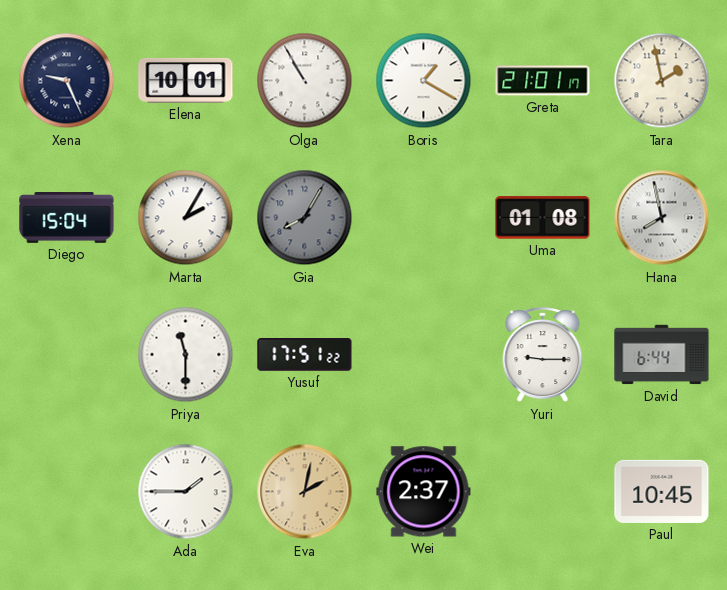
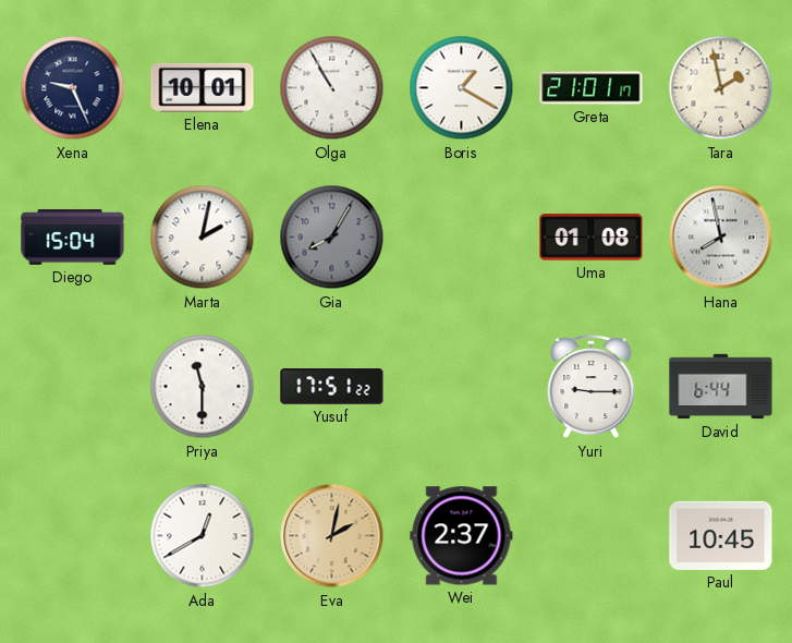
Marta: 2:05 -> 2:02 (203, 238)
Ada: 1:45 -> 12:40 (203, 536)
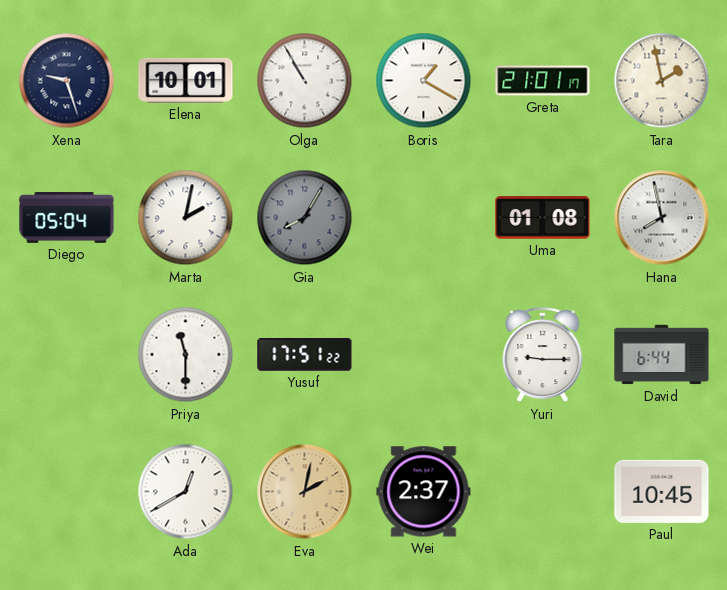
Xena: 9:26 -> 9:27 (67, 81)
Diego: 15:04 -> 05:04 (67, 218)
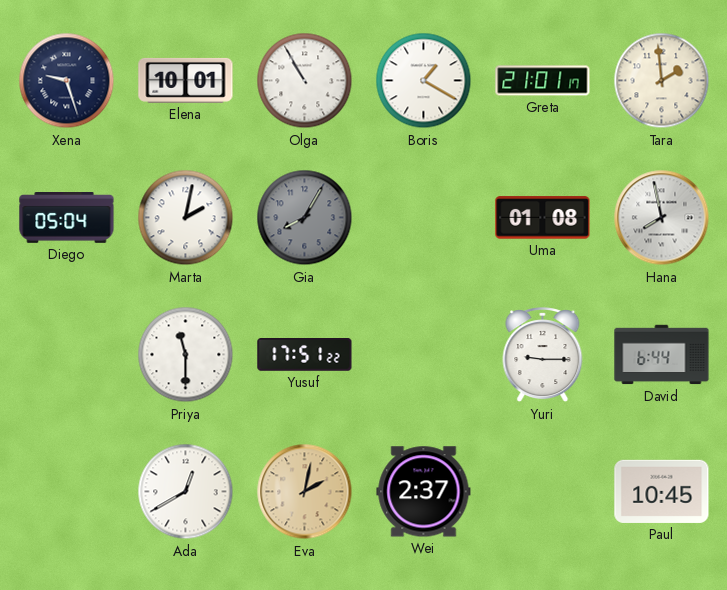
Tara: 1:58 -> 1:59 (662, 81)
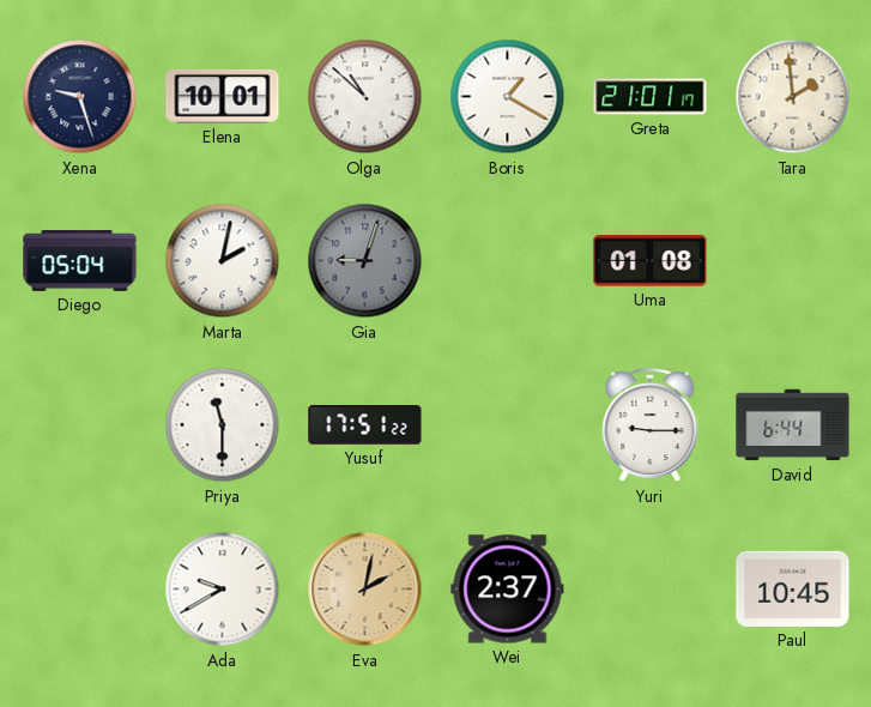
Olga: 10:55 -> 10:52 (365, 97)
Gia: 8:05 -> 9:03 (365, 261)
Hana: 7:58 -> none (662, 218)
Ada: 12:40 -> 9:40 (223, 590)
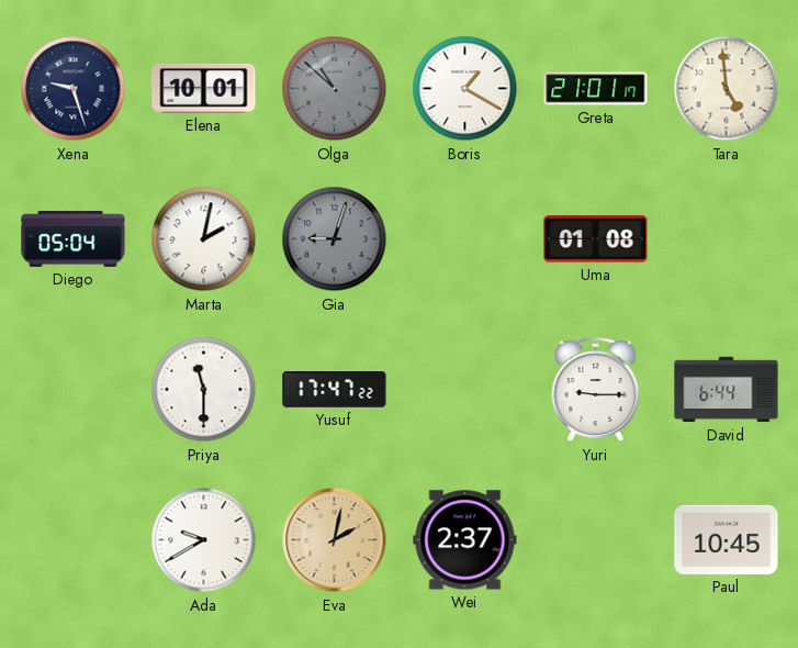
Olga dial: white -> grey (335, 89)
Tara: 1:59 -> 4:59 (727, 89)
Yusuf: 17:51 -> 17:47 (335, 390)
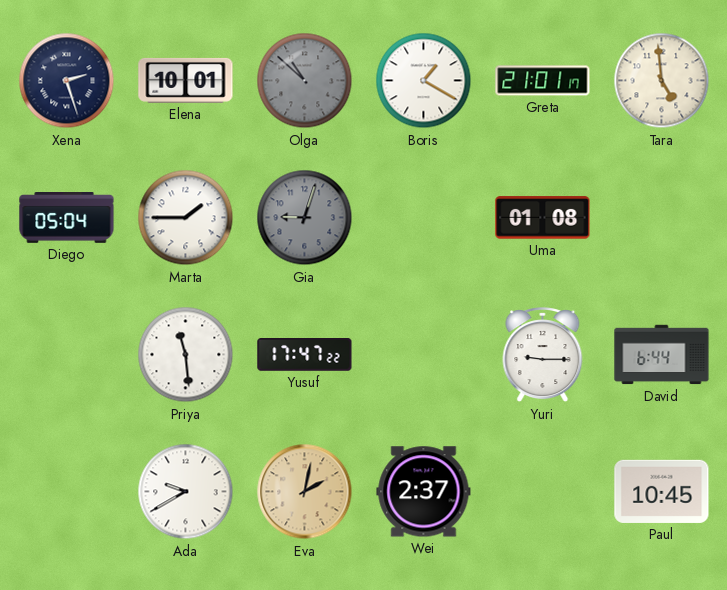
Xena: 9:27 -> 2:27 (67, 81)
Marta: 2:02 -> 1:45 (186, 218)
Priya: 11:30 -> 11:29 (186, 355)
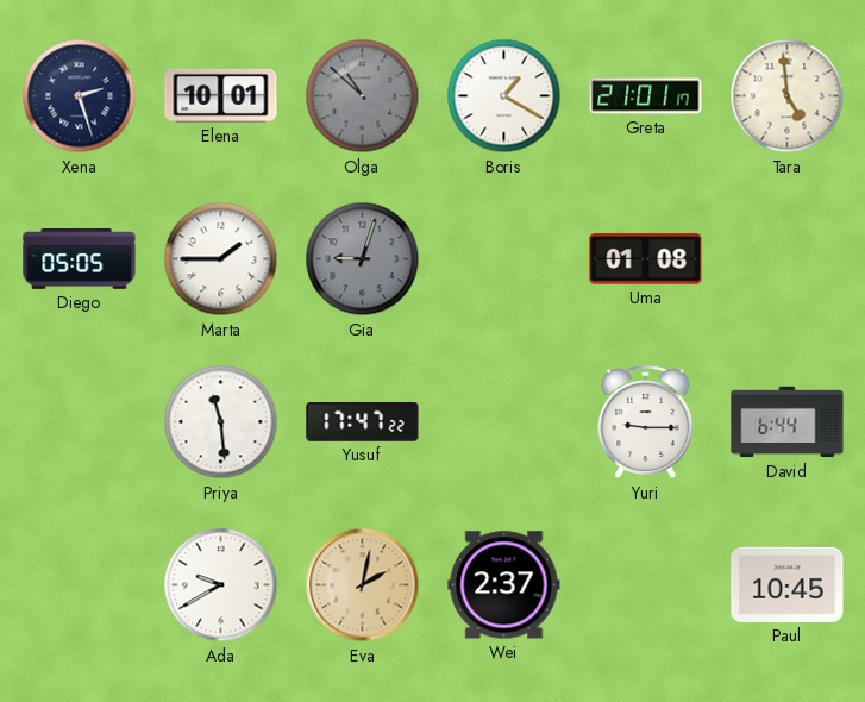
Diego: 05:04 -> 05:05 (80, 259)
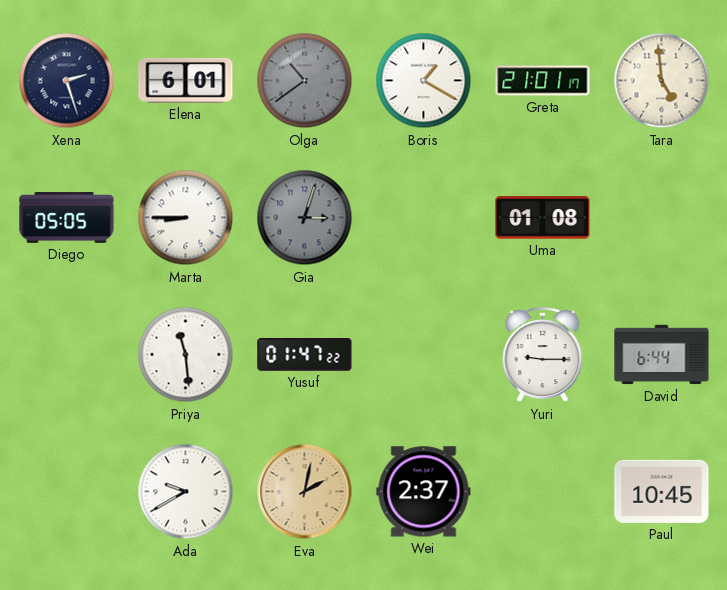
Elena: 10:01 -> 6:01 (186, 80)
Olga: 10:52 -> 10:39 (305, 81)
Marta: 1:45 -> 8:45 (186, 218)
Gia: 9:03 -> 3:03 (305, 218)
Yusuf: 17:47 -> 01:47 (305, 355)
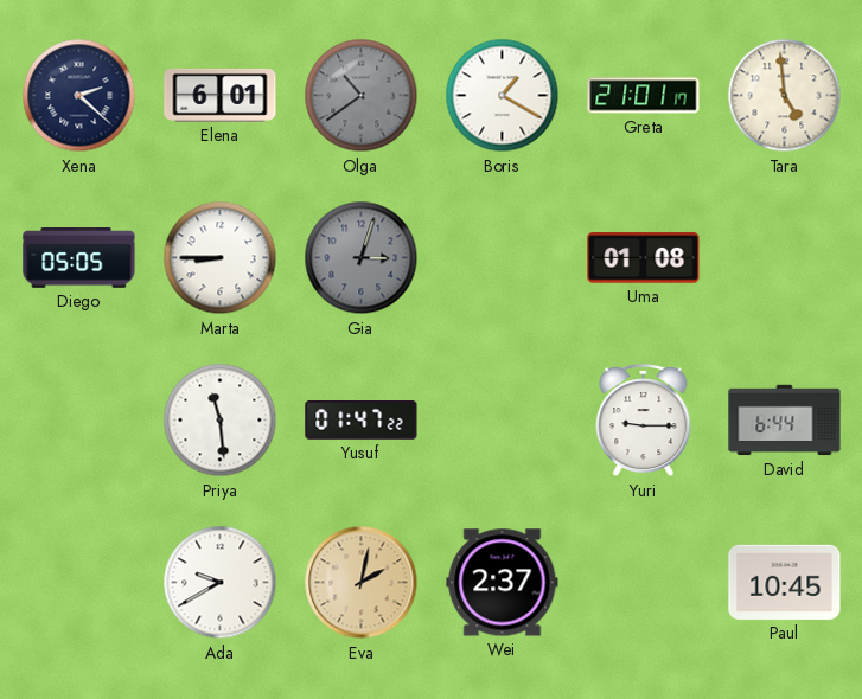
Xena: 2:27 -> 2:22 (79, 96)
